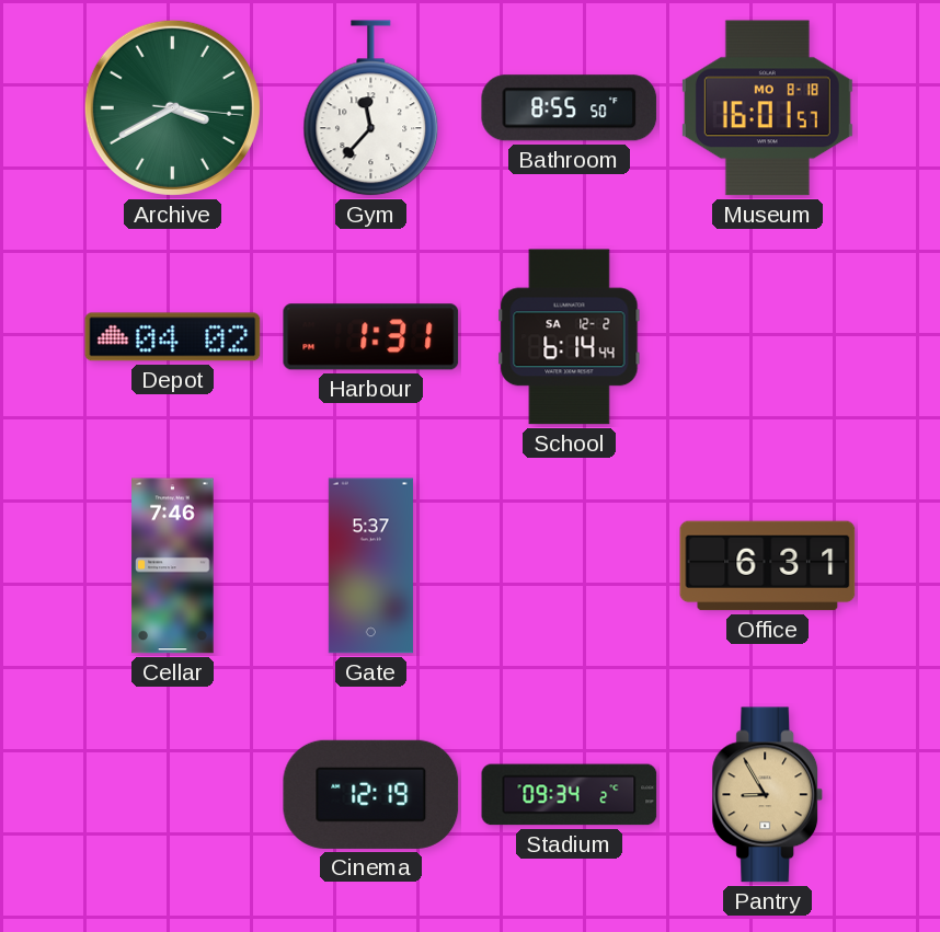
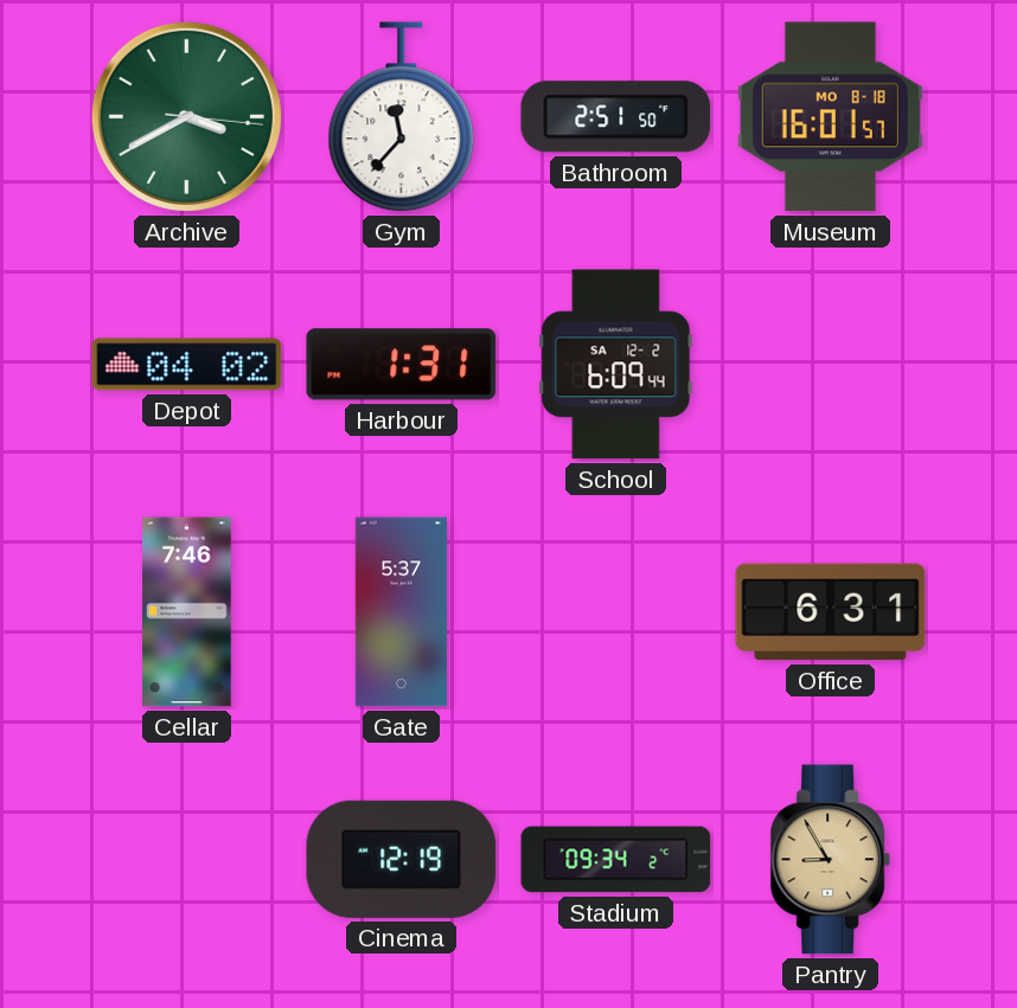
Bathroom: 8:55 -> 2:51 (616, 117)
School: 6:14 -> 6:09 (616, 365)
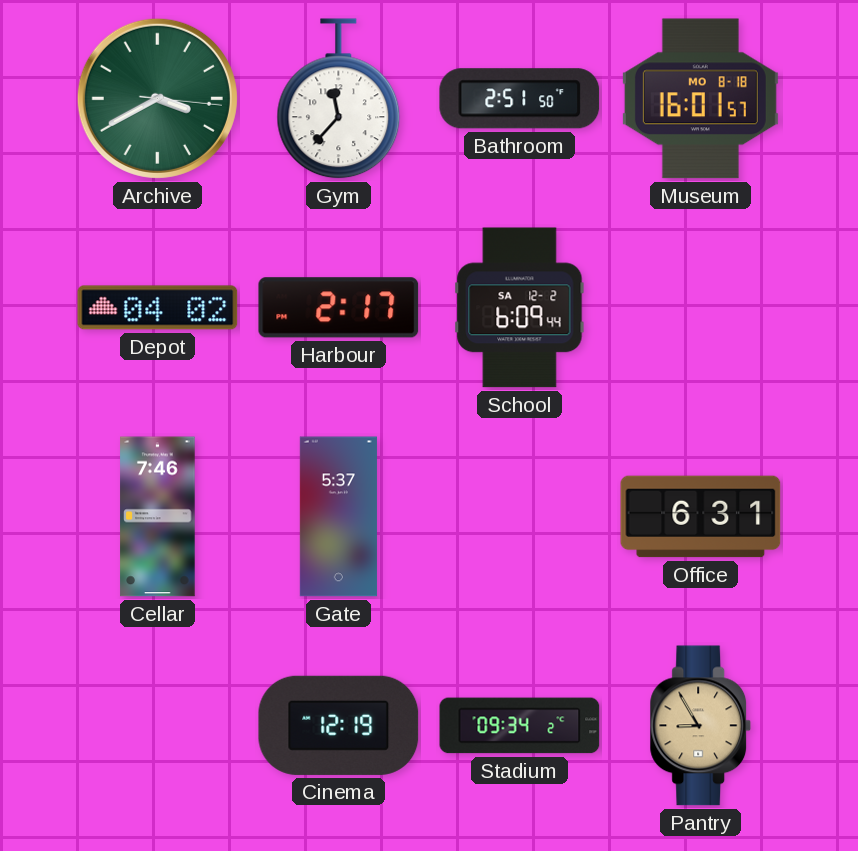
Harbour: 1:31 -> 2:17 (339, 308)
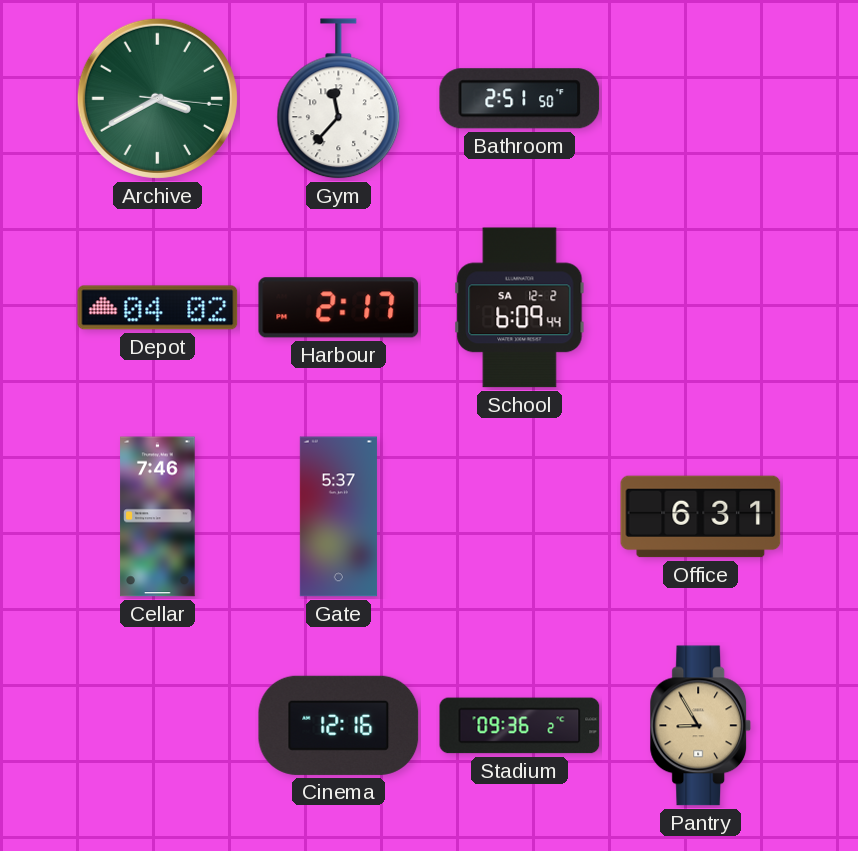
Museum: 16:01 -> none (700, 99)
Cinema: 12:19 -> 12:16 (339, 725)
Stadium: 09:34 -> 09:36 (520, 726)
